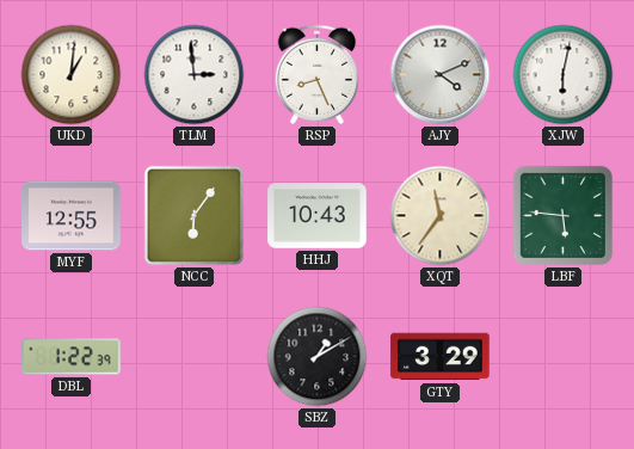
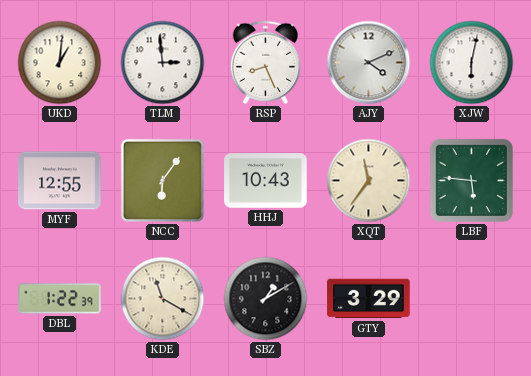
KDE: none -> 11:20 (163, 299)
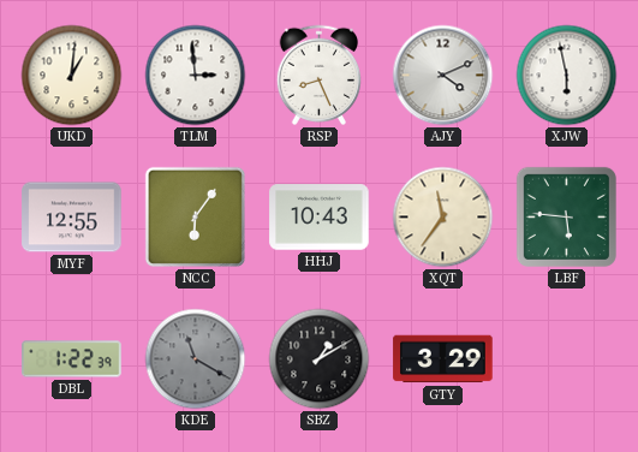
XJW: 6:02 -> 5:58 (567, 76)
KDE dial: cream -> grey (196, 359)
